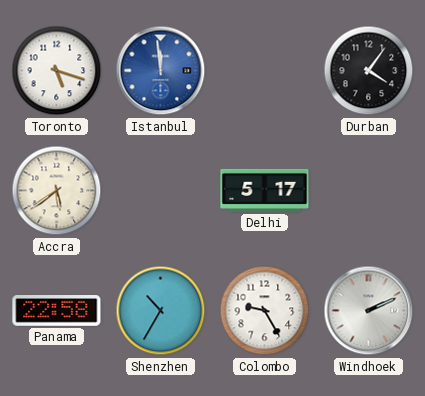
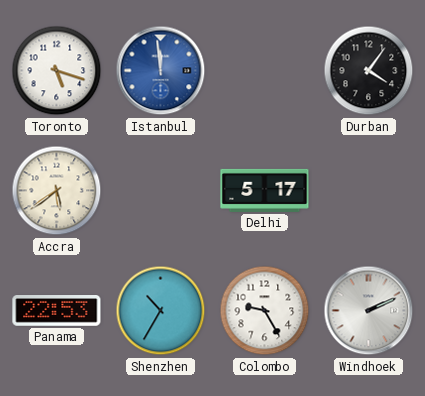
Panama: 22:58 -> 22:53 (57, 311)
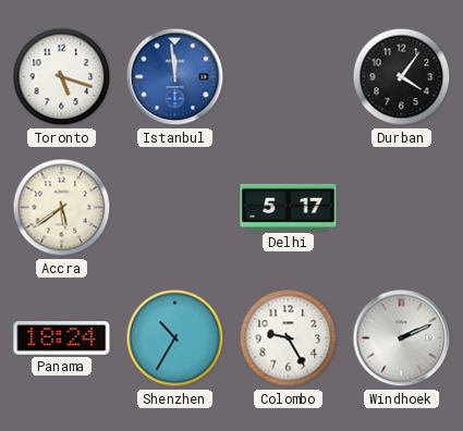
Panama: 22:53 -> 18:24 (62, 338)
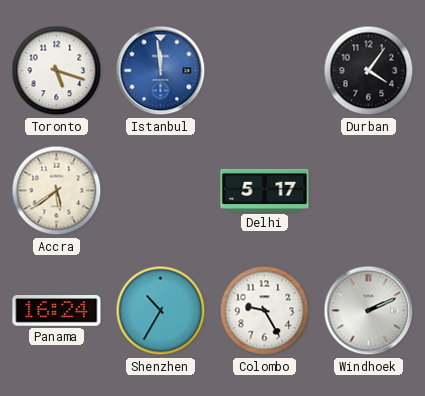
Panama: 18:24 -> 16:24 (57, 311)
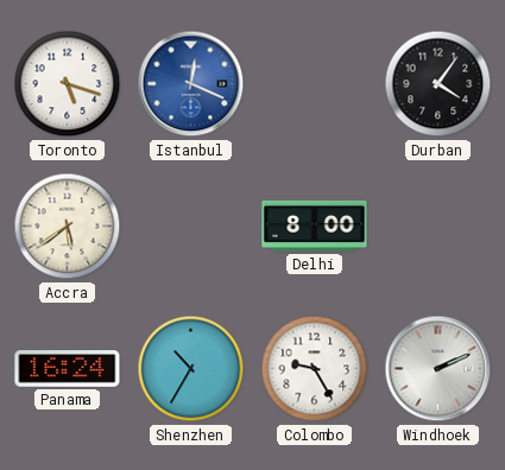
Istanbul: 11:59 -> 12:19 (191, 84)
Delhi: 5:17 -> 8:00 (315, 226)
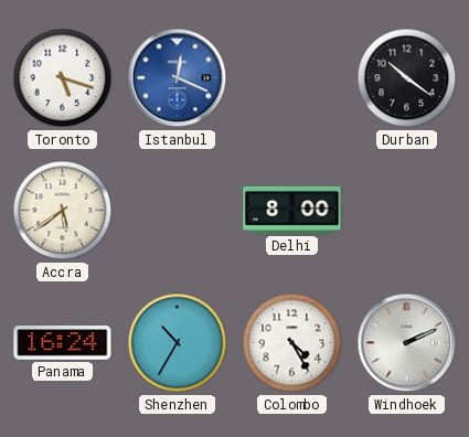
Durban: 4:06 -> 10:21 (407, 78)
Colombo: 9:25 -> 4:25 (292, 343)
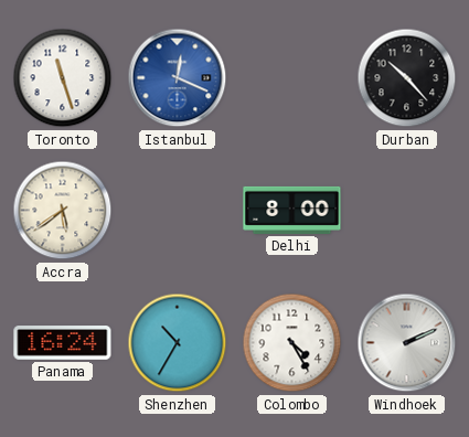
Toronto: 5:18 -> 11:27 (63, 78)
Durban: 10:21 -> 10:23 (407, 78)
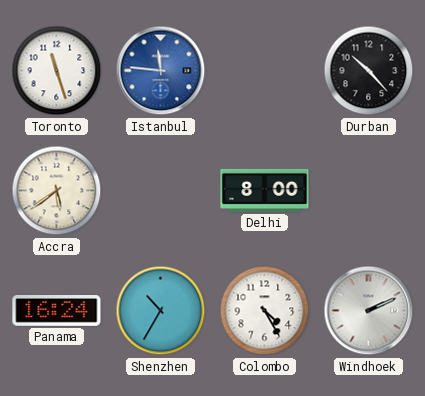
Istanbul: 12:19 -> 11:46 (161, 71)
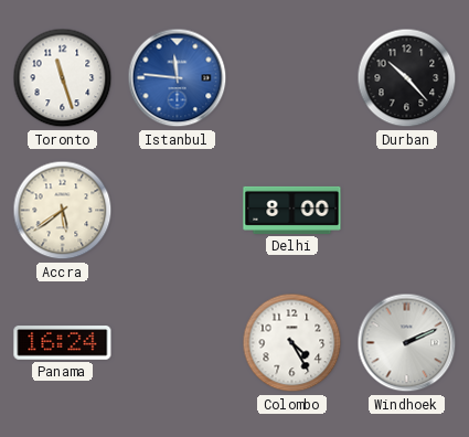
Shenzhen: 10:35 -> none (161, 311)
